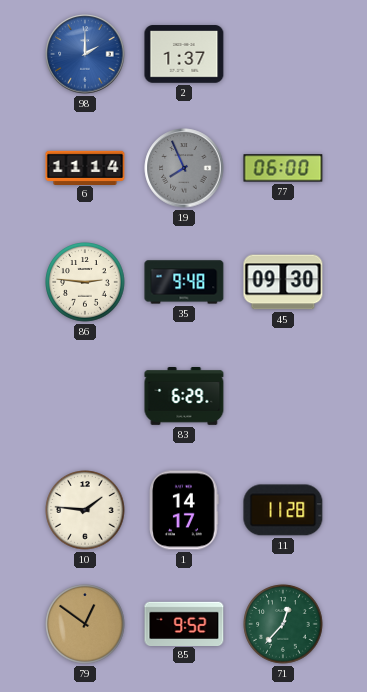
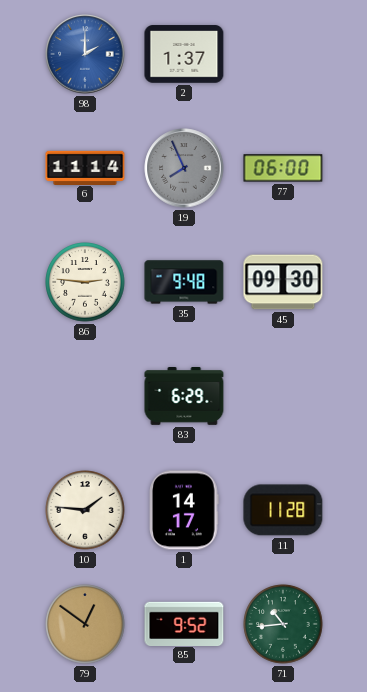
71: 12:37 -> 10:44 (283, 624)
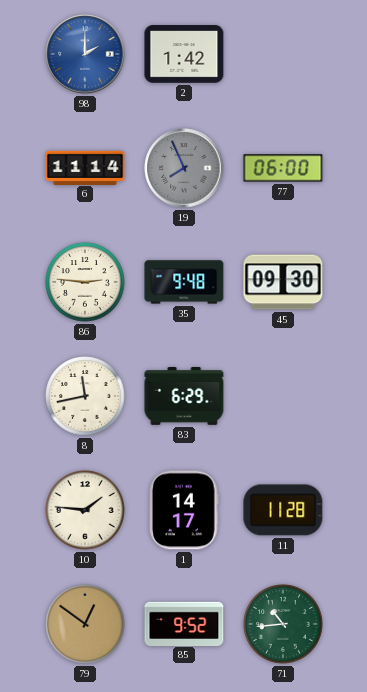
2: 1:37 -> 1:42 (184, 54)
8: none -> 11:43 (85, 396)
